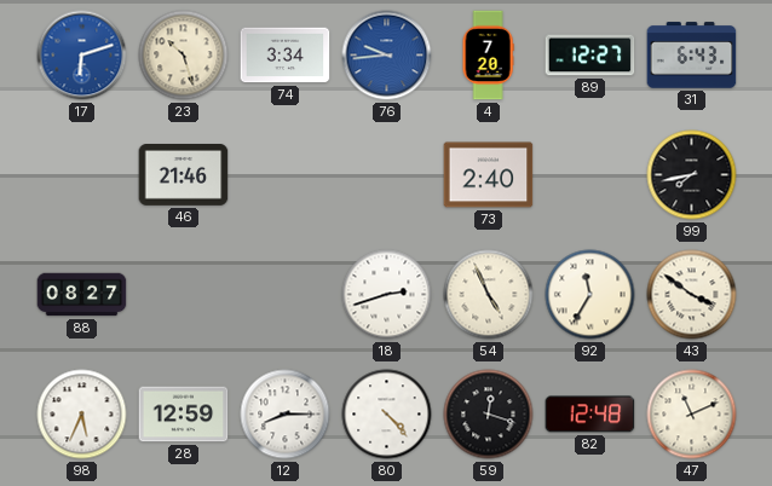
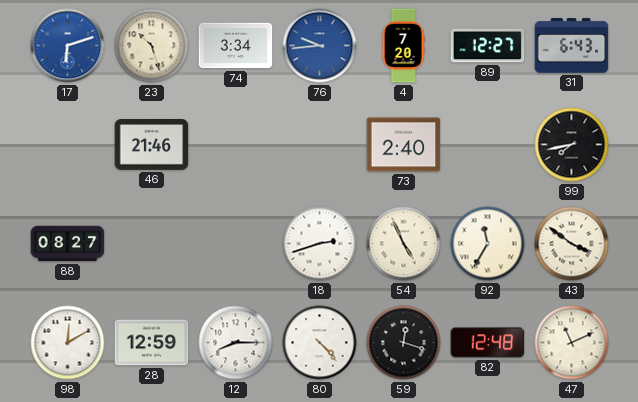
98: 5:34 -> 12:10 (68, 343)
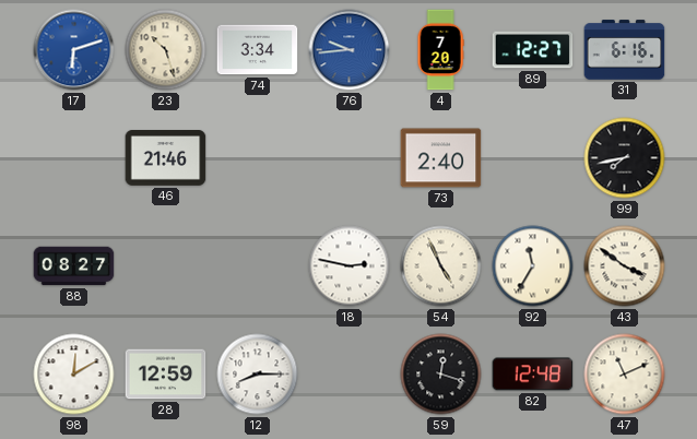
31: 6:43 -> 6:16 (625, 50)
18: 2:42 -> 2:47 (350, 266)
80: 4:23 -> none (320, 343)
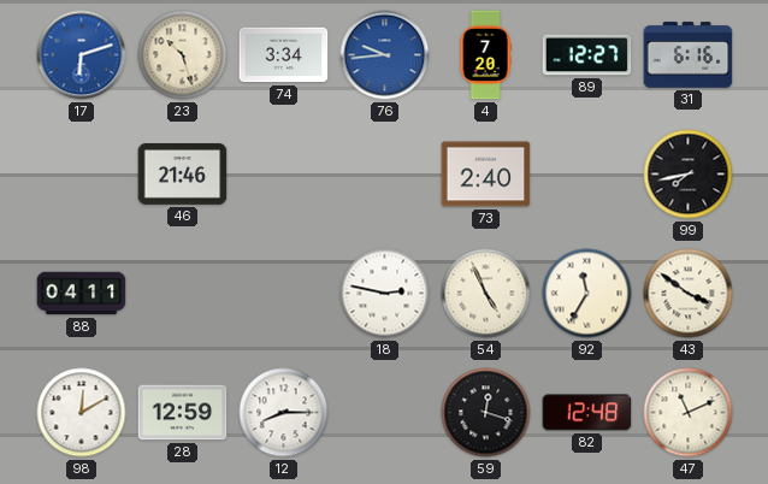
88: 08:27 -> 04:11 (82, 294)
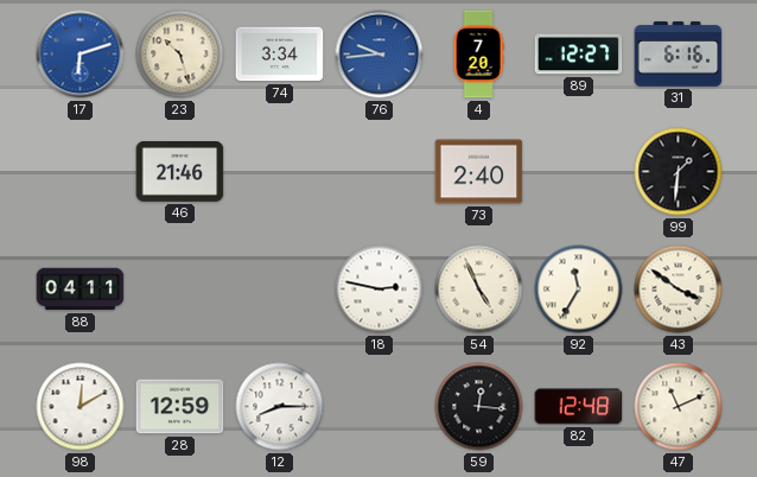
99: 7:43 -> 1:31 (679, 172)
59: 12:18 -> 12:16 (479, 407)
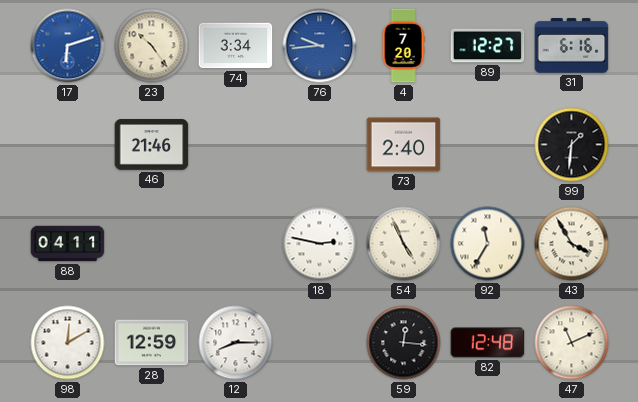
23: 10:27 -> 10:24 (152, 46)
43: 3:51 -> 3:55 (572, 244)
